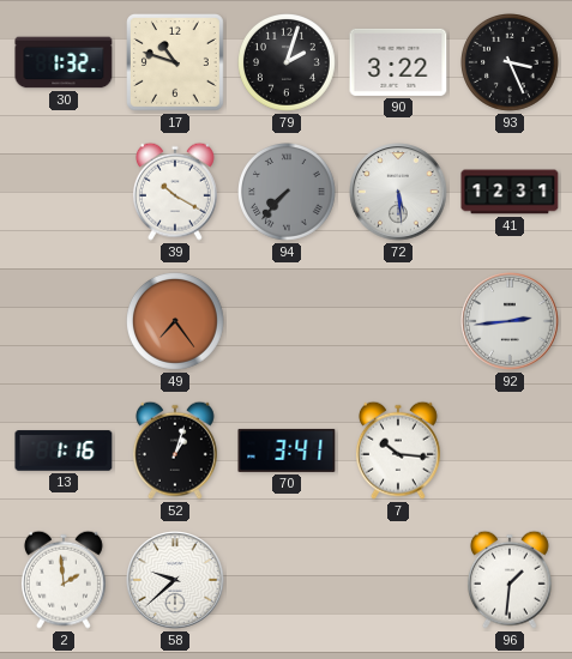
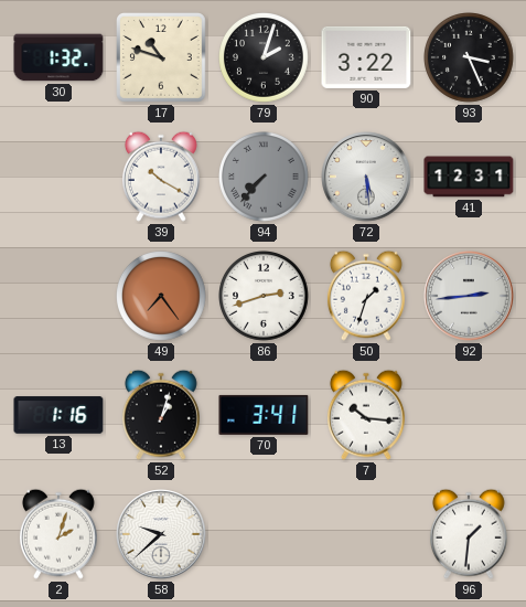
86: none -> 2:42 (265, 297)
50: none -> 1:33 (366, 296)
2: 1:59 -> 2:03 (58, 534)
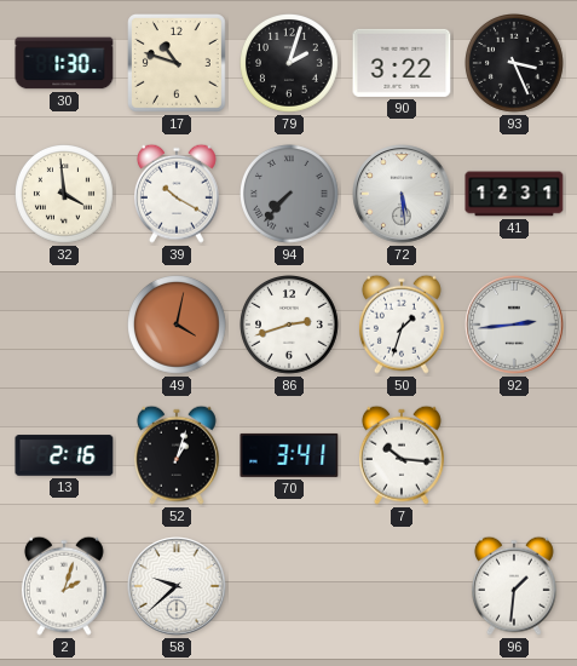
30: 1:32 -> 1:30 (64, 63)
32: none -> 3:59 (65, 195)
49: 7:24 -> 4:02 (178, 326)
13: 1:16 -> 2:16 (64, 455)
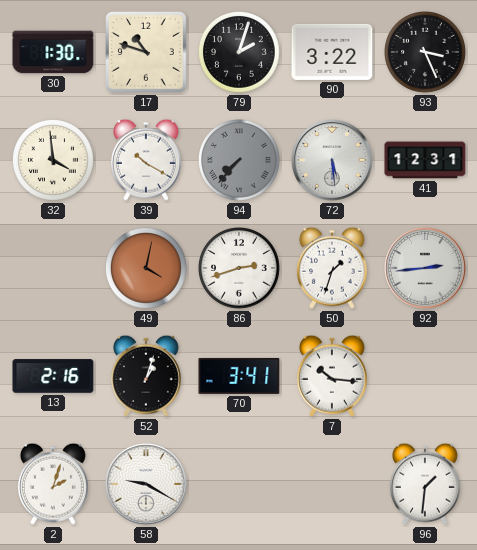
58: 9:38 -> 9:20 (146, 484)
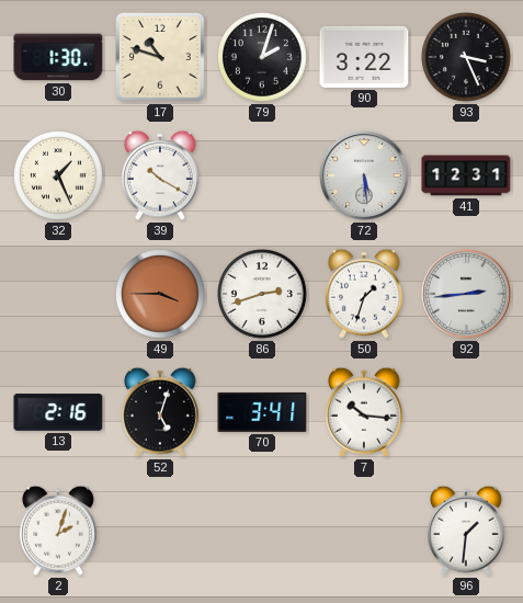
32: 3:59 -> 1:26 (59, 177)
94: 7:37 -> none (240, 161)
49: 4:02 -> 3:45 (161, 295)
52: 1:03 -> 5:03 (160, 412)
58: 9:20 -> none (146, 484)
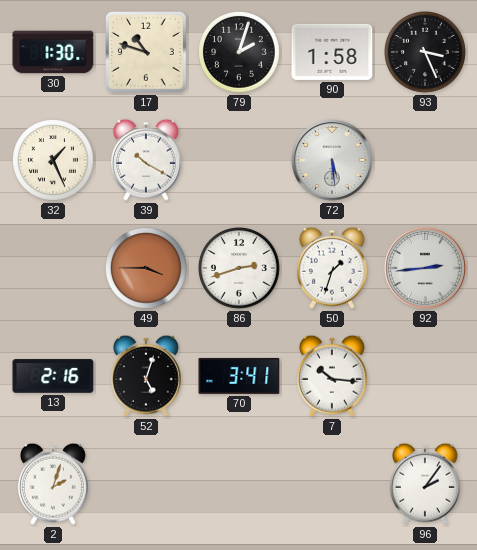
90: 3:22 -> 1:58 (332, 52)
41: 12:31 -> none (466, 175)
96: 1:31 -> 2:06 (425, 484)
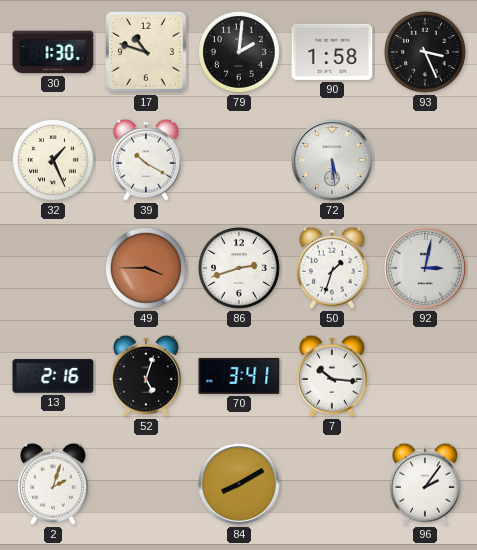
79: 2:03 -> 2:01 (240, 53)
92: 2:44 -> 3:02 (425, 268)
84: none -> 8:10 (239, 484)
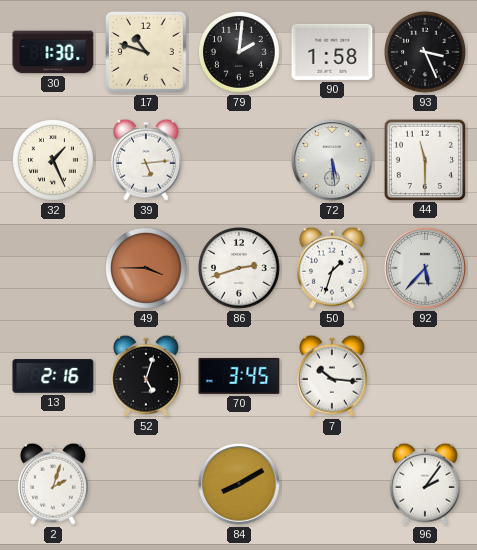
39: 10:20 -> 5:14 (146, 160)
44: none -> 11:30 (424, 159)
92: 3:02 -> 5:37 (425, 268)
70: 3:41 -> 3:45 (239, 376)
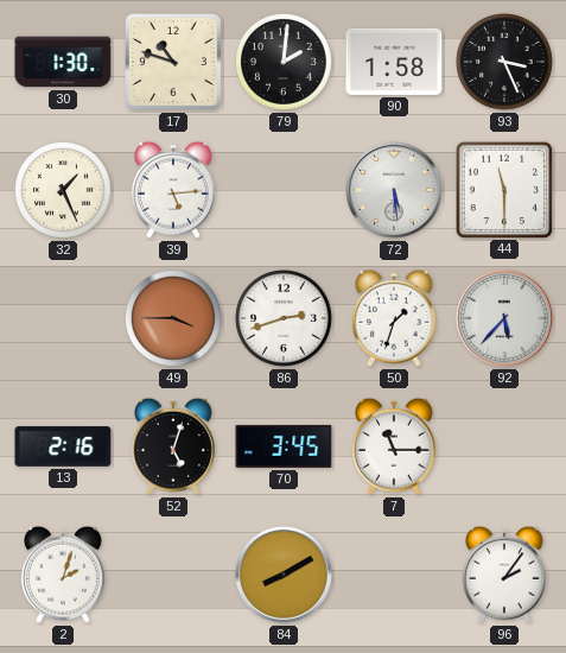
7: 10:16 -> 11:15 (394, 446)
